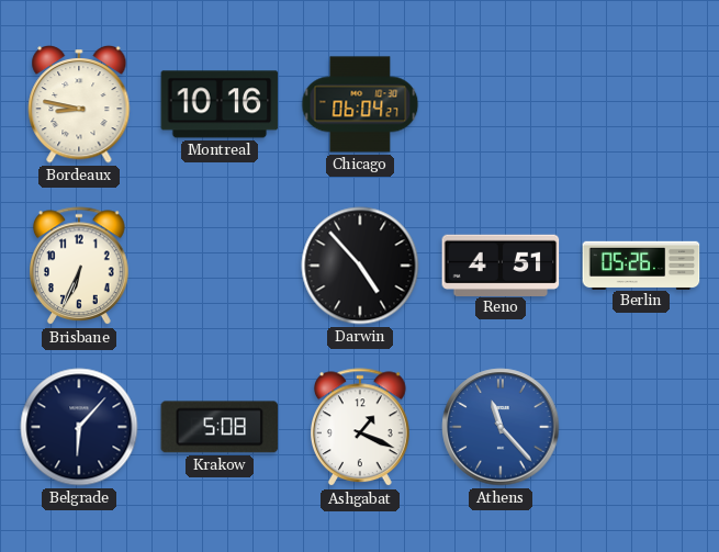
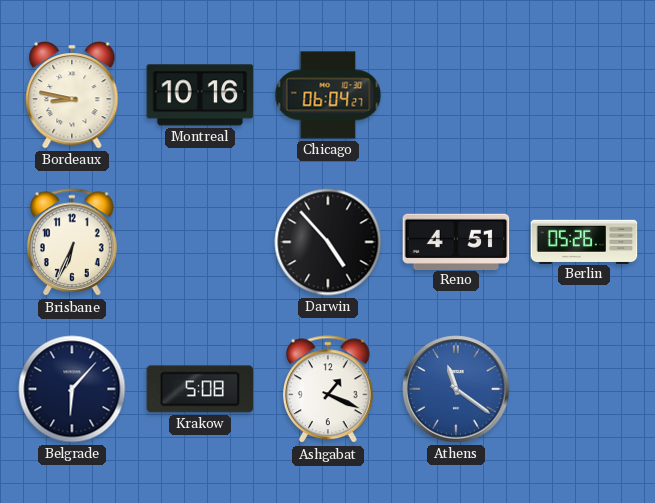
Athens: 11:23 -> 11:21 (456, 389)
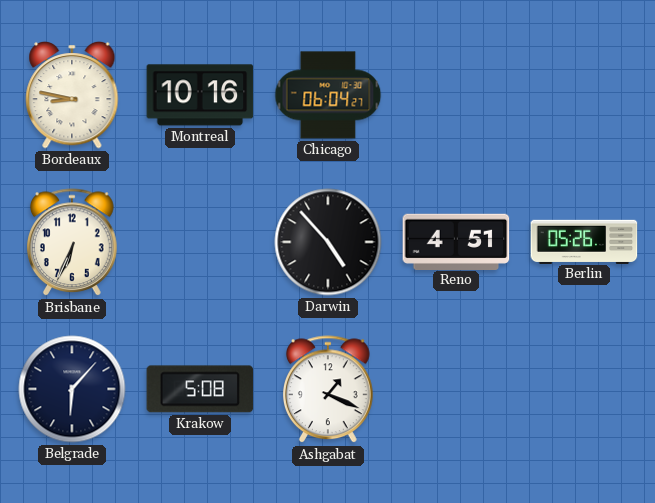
Athens: 11:21 -> none (456, 389)
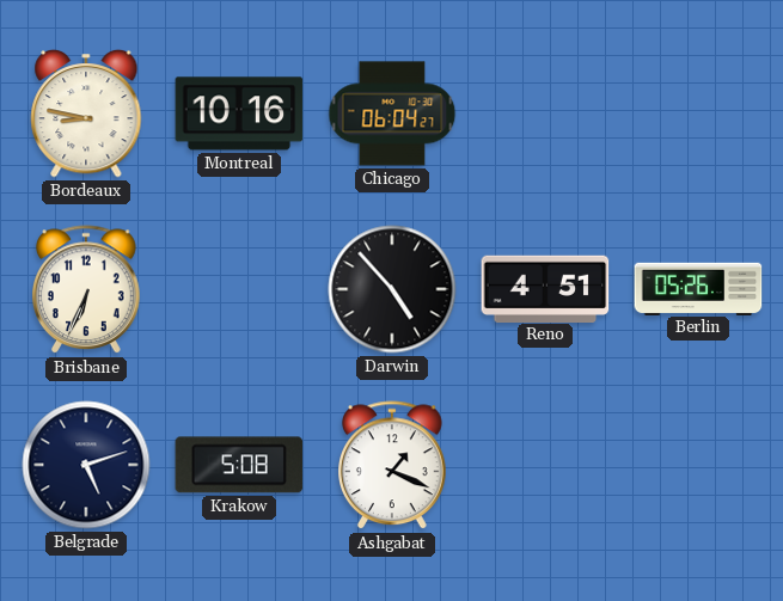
Belgrade: 6:07 -> 5:12 (86, 465)
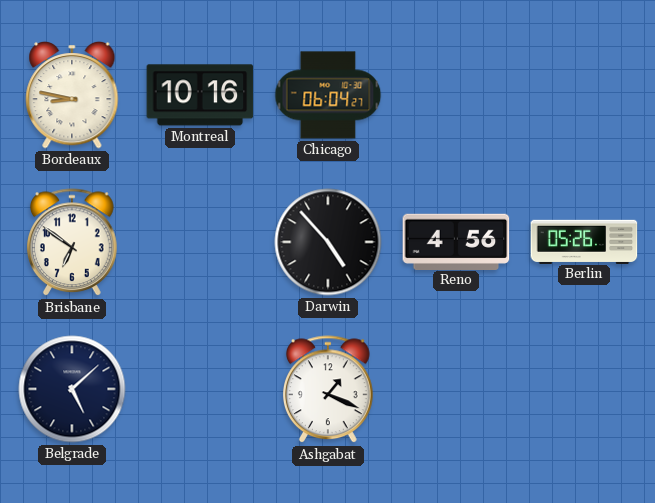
Brisbane: 6:34 -> 6:51 (73, 243)
Reno: 4:51 -> 4:56 (456, 241)
Belgrade: 5:12 -> 5:08 (72, 389)
Krakow: 5:08 -> none (239, 465)
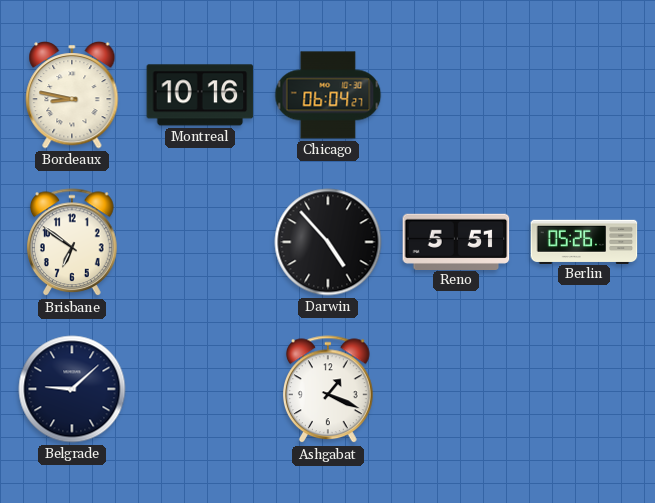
Reno: 4:56 -> 5:51 (456, 241)
Belgrade: 5:08 -> 9:08 (72, 389)
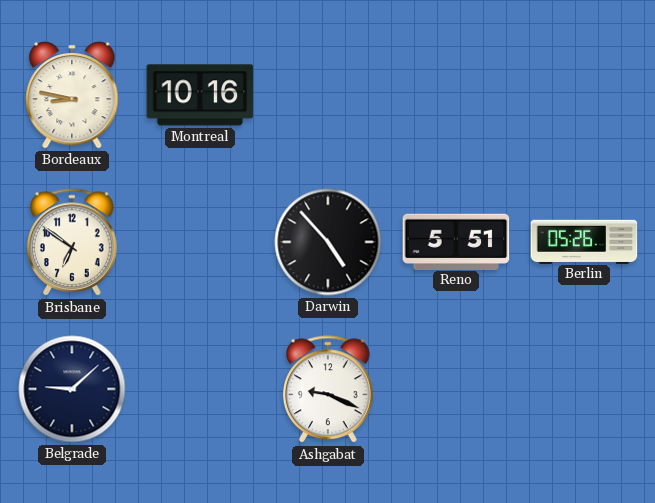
Chicago: 06:04 -> none (328, 95)
Ashgabat: 1:19 -> 9:19 (329, 390)
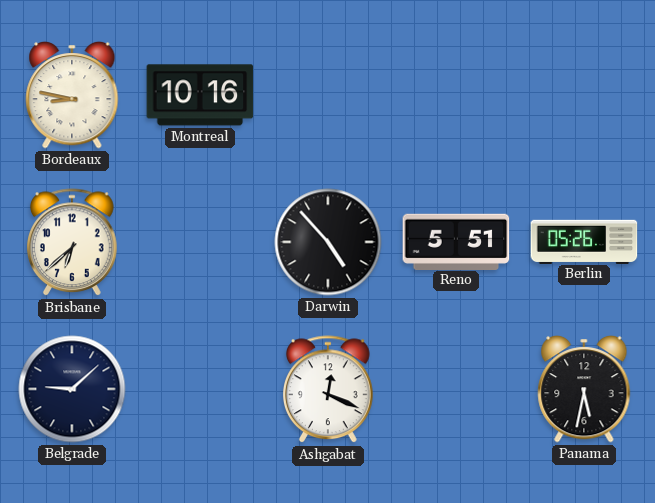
Brisbane: 6:51 -> 6:38 (73, 243)
Ashgabat: 9:19 -> 12:19 (329, 390)
Panama: none -> 5:32 (584, 389)
